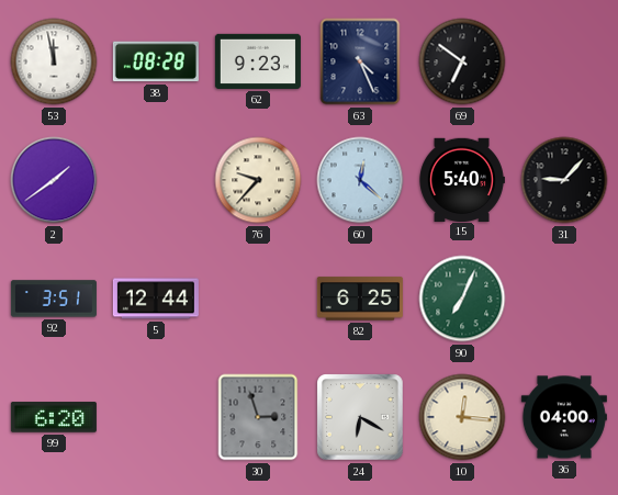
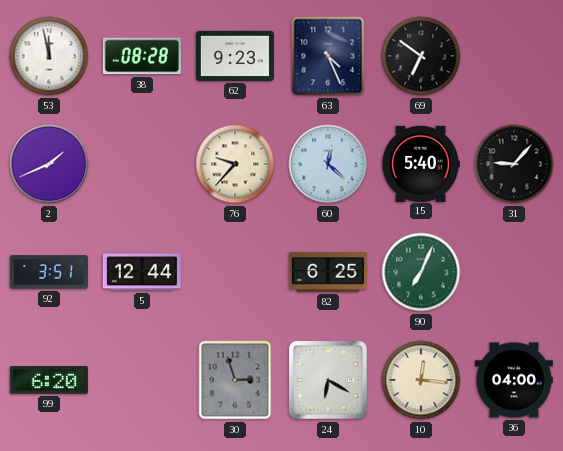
2: 1:39 -> 1:41 (49, 164)
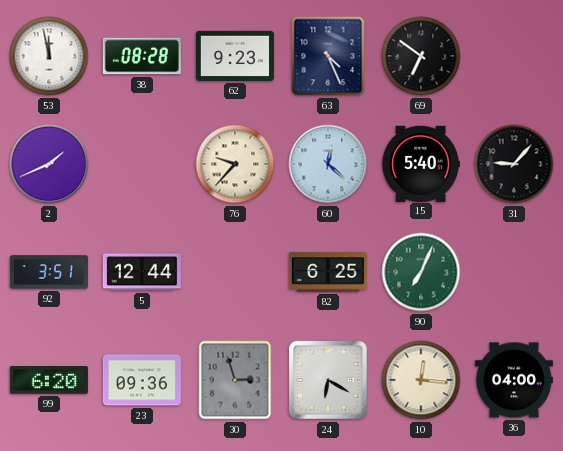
23: none -> 09:36 (142, 380)
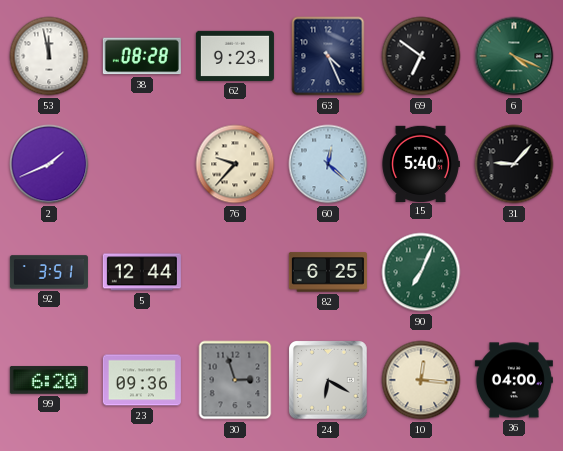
6: none -> 4:19 (514, 56)
